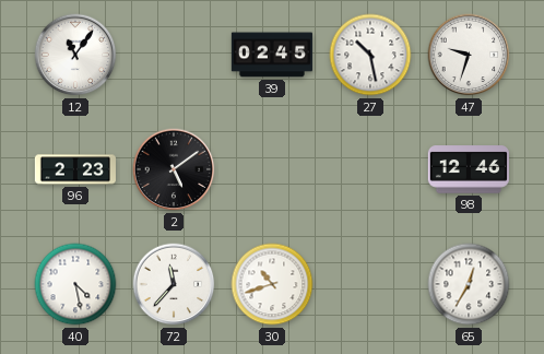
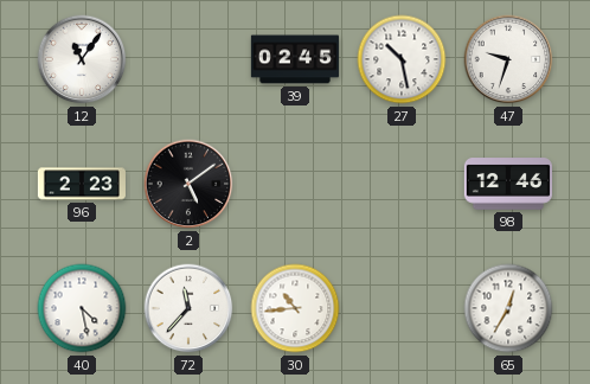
30: 10:42 -> 10:44 (295, 308)
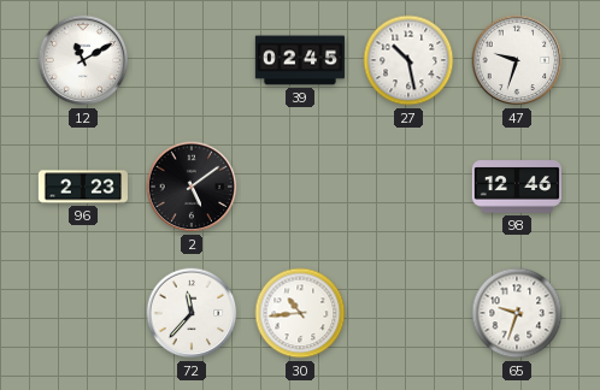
12: 11:06 -> 11:10 (83, 60)
40: 4:28 -> none (82, 308)
65: 12:35 -> 9:33 (517, 313)
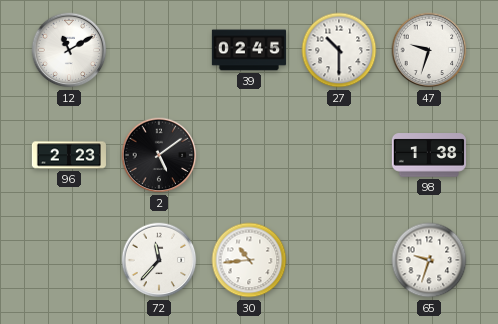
27: 10:28 -> 10:30 (339, 50)
98: 12:46 -> 1:38 (429, 155)
